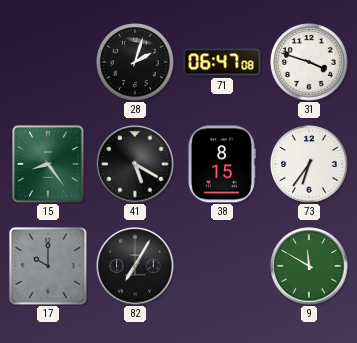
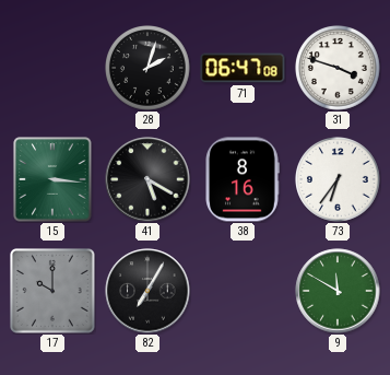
15: 8:24 -> 3:16 (52, 179)
38: 8:15 -> 8:16 (243, 179)
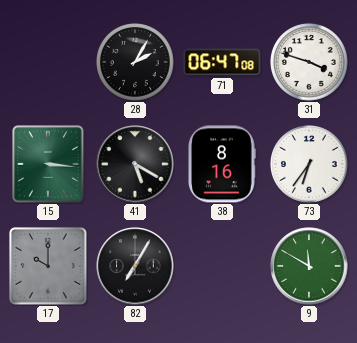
28: 2:03 -> 2:05 (136, 63)
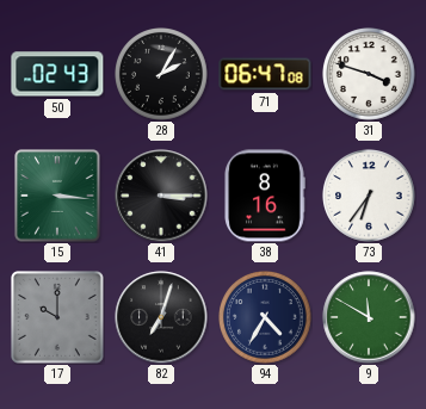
50: none -> 02:43 (57, 74)
41: 5:20 -> 3:15 (161, 196)
82: 7:05 -> 7:03 (161, 317)
94: none -> 4:35 (266, 318)
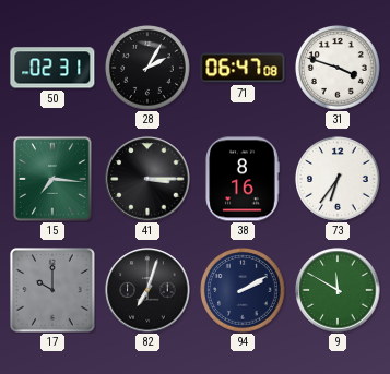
50: 02:43 -> 02:31 (52, 68)
15: 3:16 -> 7:16 (52, 179)
94: 4:35 -> 2:10 (244, 291)
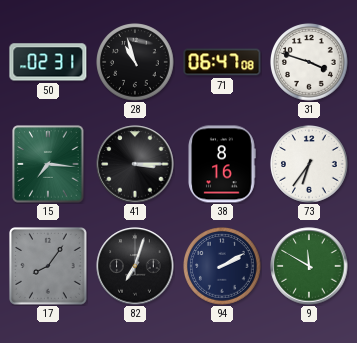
28: 2:05 -> 10:57 (136, 63)
17: 10:00 -> 8:06 (49, 267)
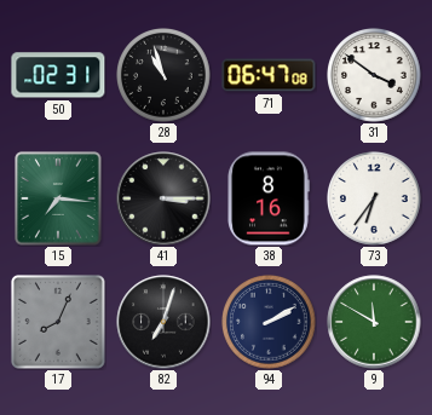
31: 3:48 -> 3:51 (375, 76)
17: 8:06 -> 8:04 (59, 323)
